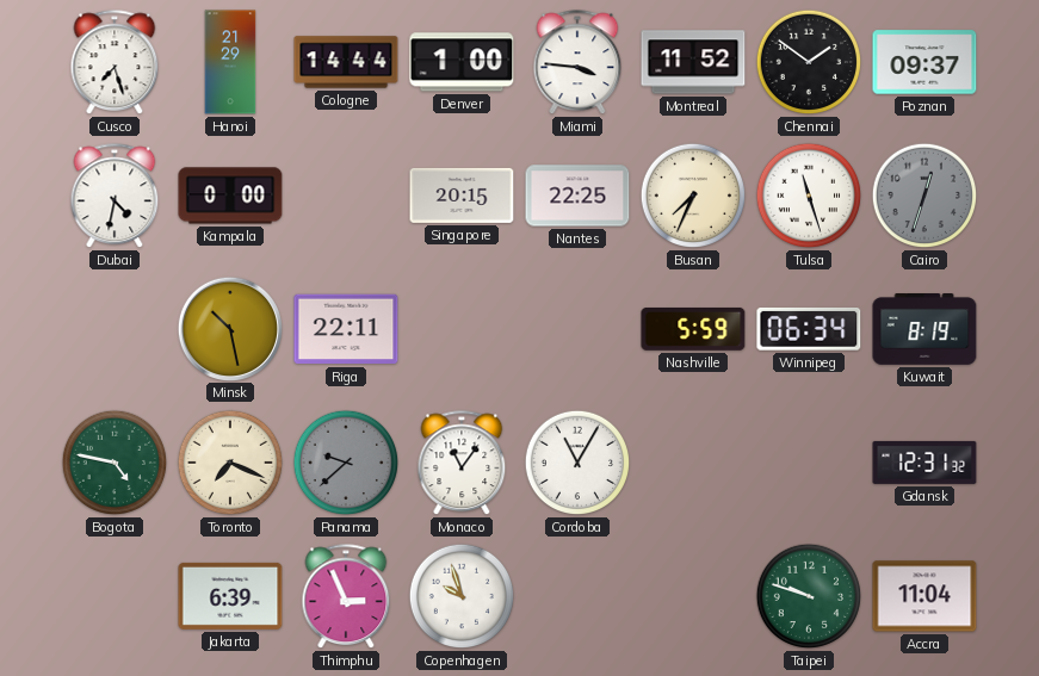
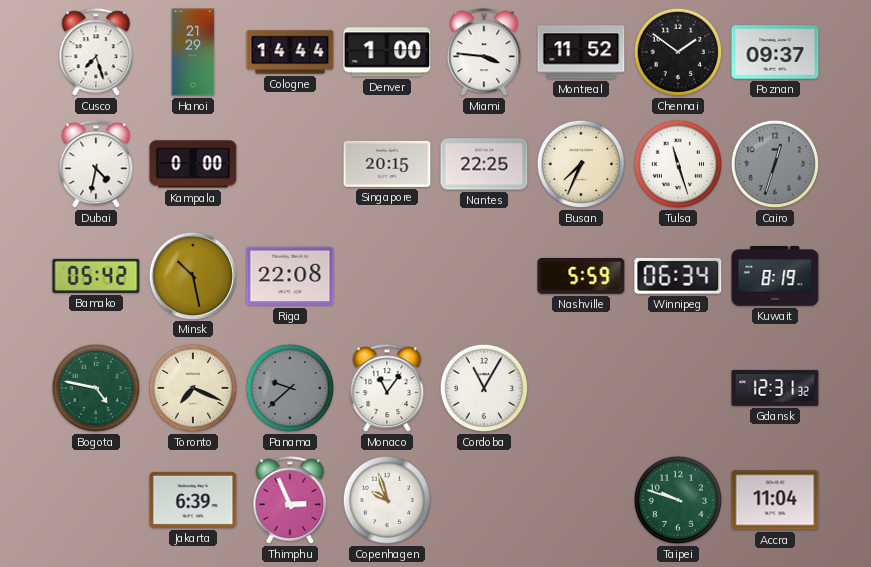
Bamako: none -> 05:42 (96, 276)
Riga: 22:11 -> 22:08 (290, 276)
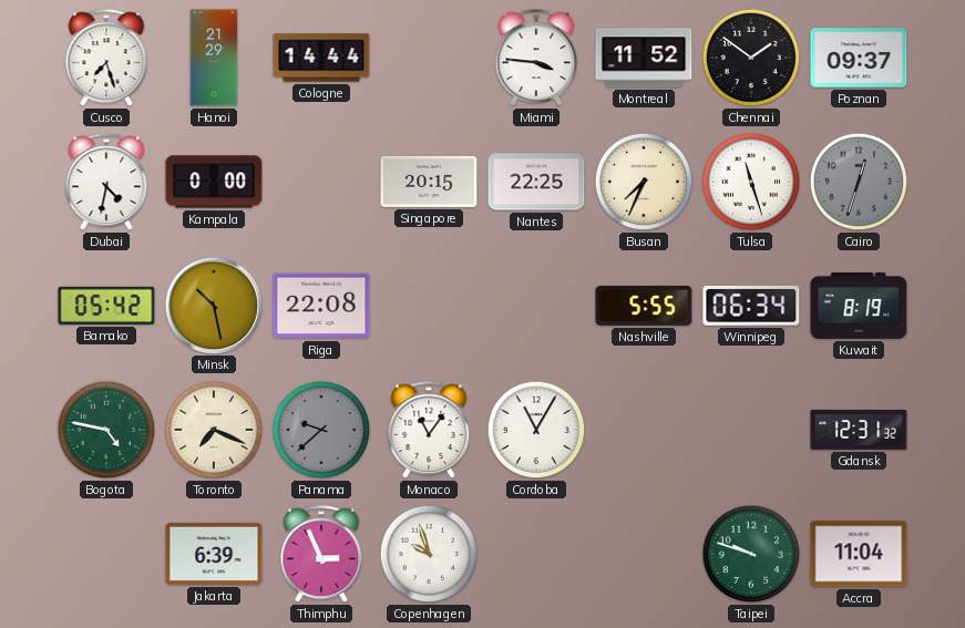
Denver: 1:00 -> none (387, 52)
Nashville: 5:59 -> 5:55 (644, 306)
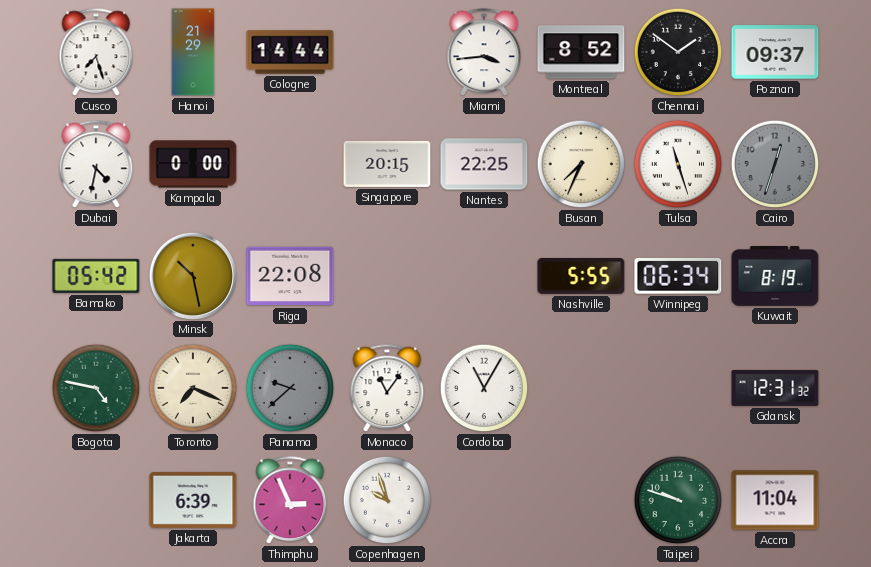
Miami: 3:46 -> 3:44 (484, 53)
Montreal: 11:52 -> 8:52 (581, 52)
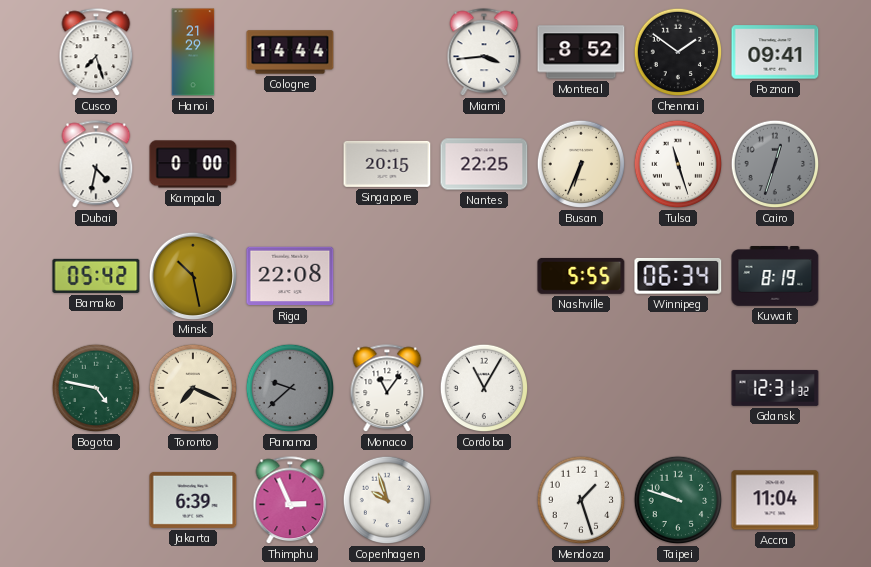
Poznan: 09:37 -> 09:41 (775, 52)
Busan: 7:34 -> 6:34 (581, 164)
Mendoza: none -> 1:27 (581, 500)
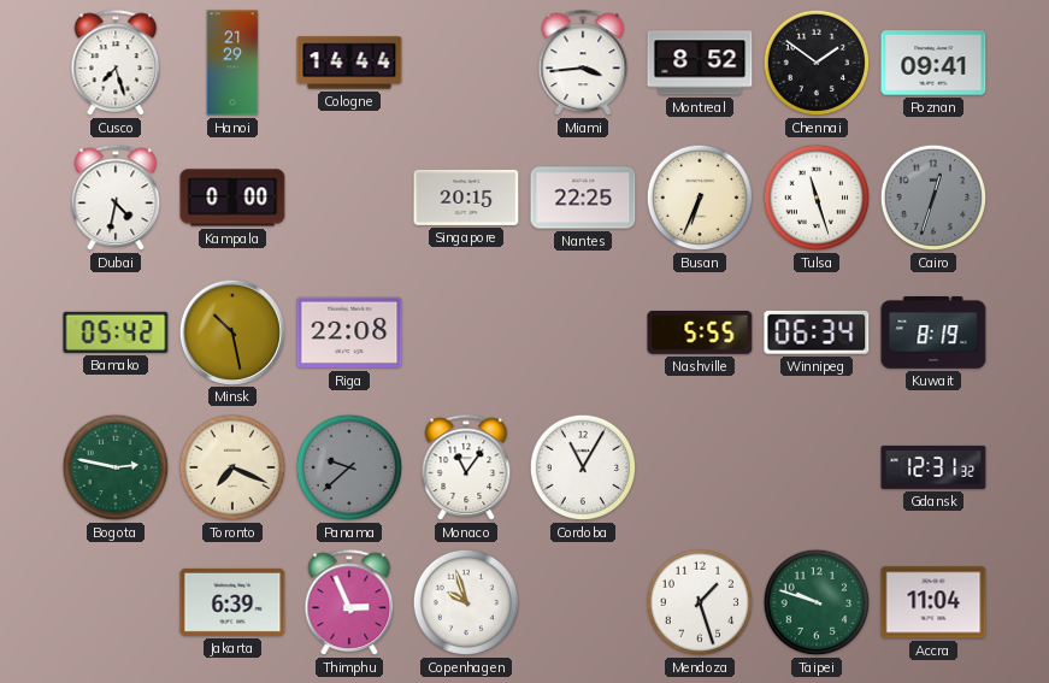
Bogota: 4:47 -> 2:47 (116, 467)
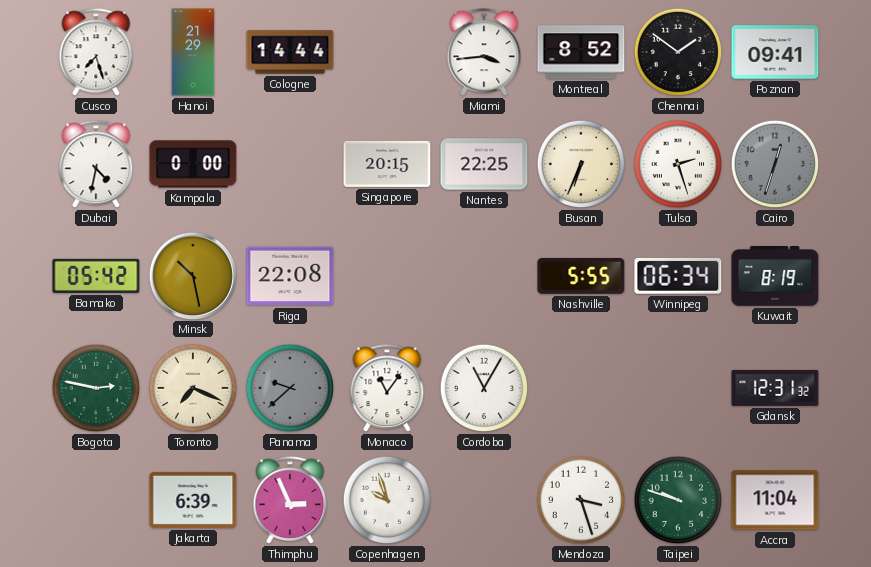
Tulsa: 11:27 -> 2:27 (678, 164)
Mendoza: 1:27 -> 3:27 (581, 500)
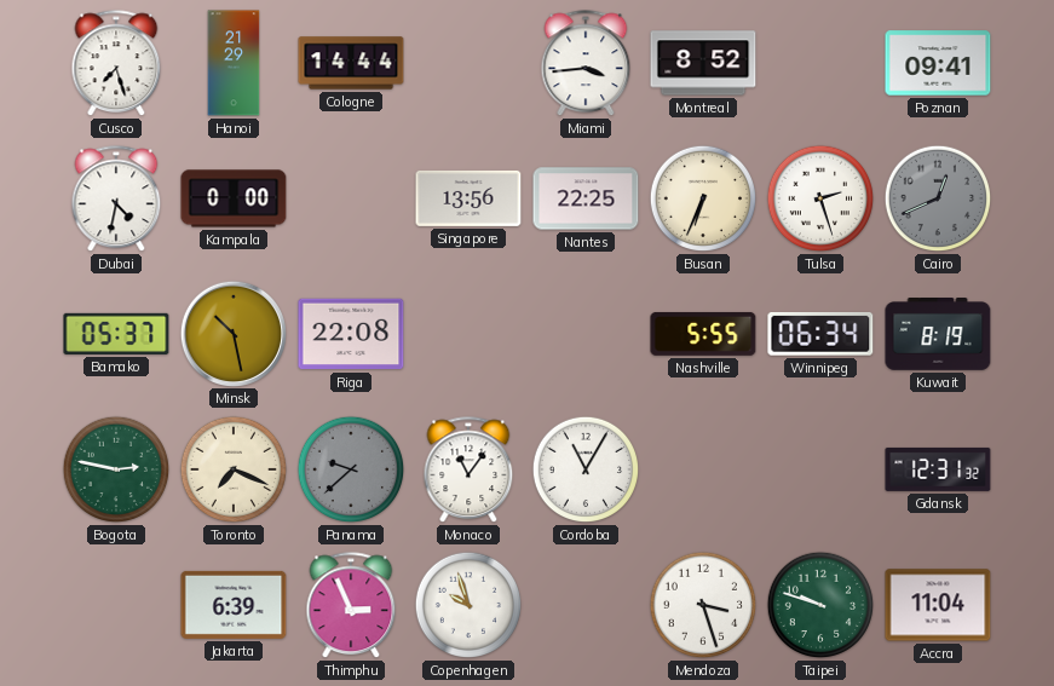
Chennai: 1:51 -> none (678, 52)
Singapore: 20:15 -> 13:56 (468, 198)
Cairo: 12:33 -> 12:41 (938, 198)
Bamako: 05:42 -> 05:37 (116, 334)
